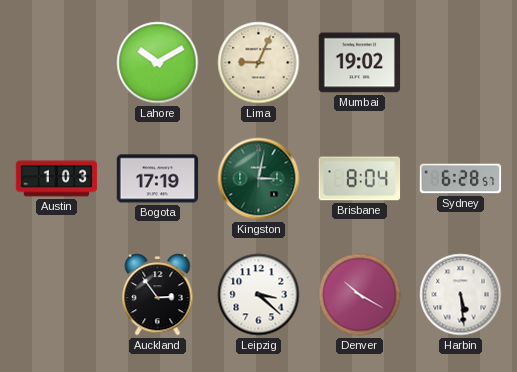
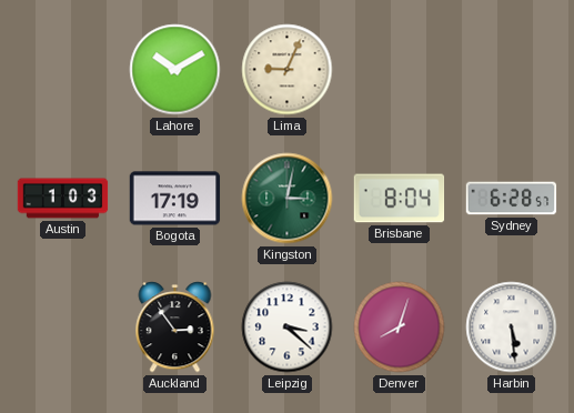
Mumbai: 19:02 -> none (360, 63)
Denver: 10:20 -> 8:03 (400, 328)
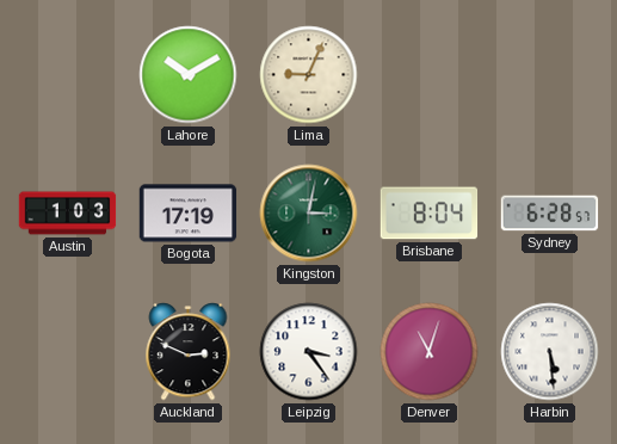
Auckland: 2:54 -> 2:49 (189, 352)
Leipzig: 3:22 -> 3:24 (309, 352)
Denver: 8:03 -> 11:03 (430, 352)
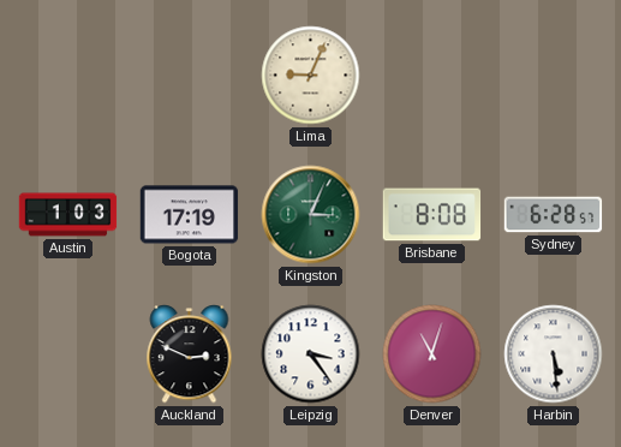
Lahore: 10:10 -> none (189, 75)
Kingston: 3:02 -> 3:04 (311, 215)
Brisbane: 8:04 -> 8:08 (432, 215)
